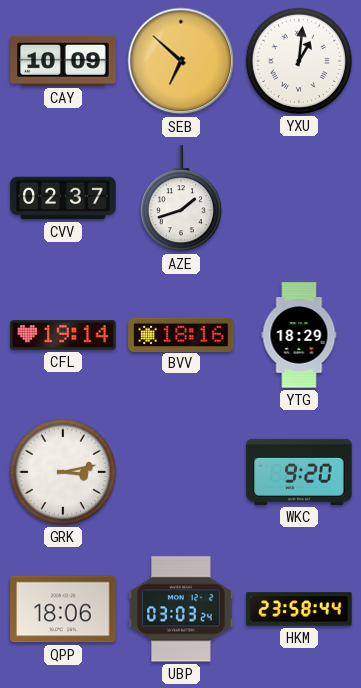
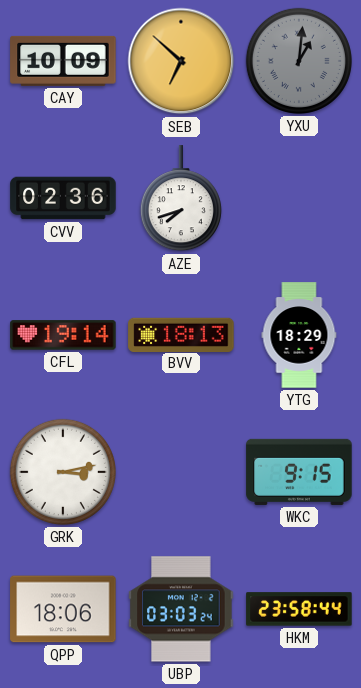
YXU dial: white -> grey (299, 61)
CVV: 02:37 -> 02:36 (63, 198)
AZE: 1:42 -> 7:42 (181, 199)
BVV: 18:16 -> 18:13 (181, 334)
WKC: 9:20 -> 9:15 (299, 472)
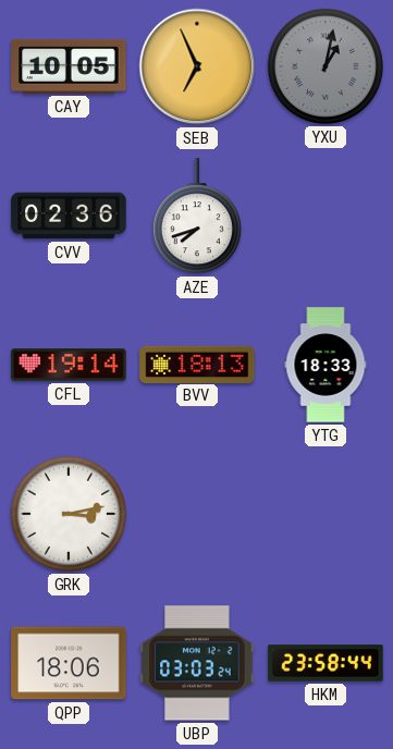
CAY: 10:09 -> 10:05 (69, 66)
SEB: 6:52 -> 6:56 (197, 66)
YXU: 1:01 -> 1:02 (326, 66)
YTG: 18:29 -> 18:33 (326, 365)
WKC: 9:15 -> none (299, 472)
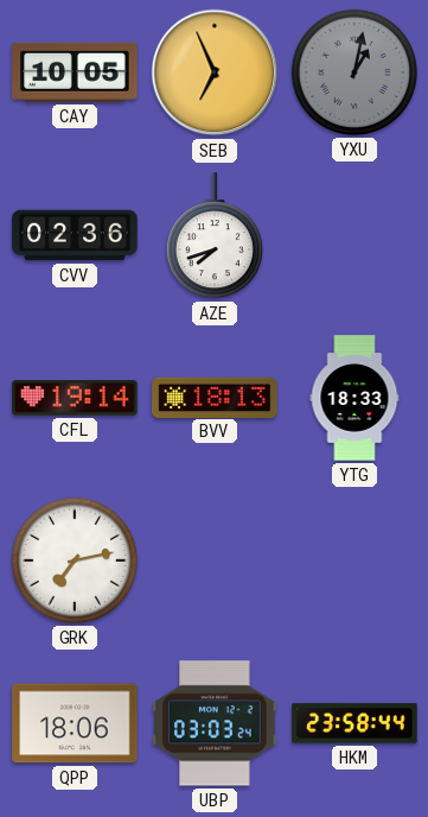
GRK: 3:13 -> 7:13 (75, 560)
